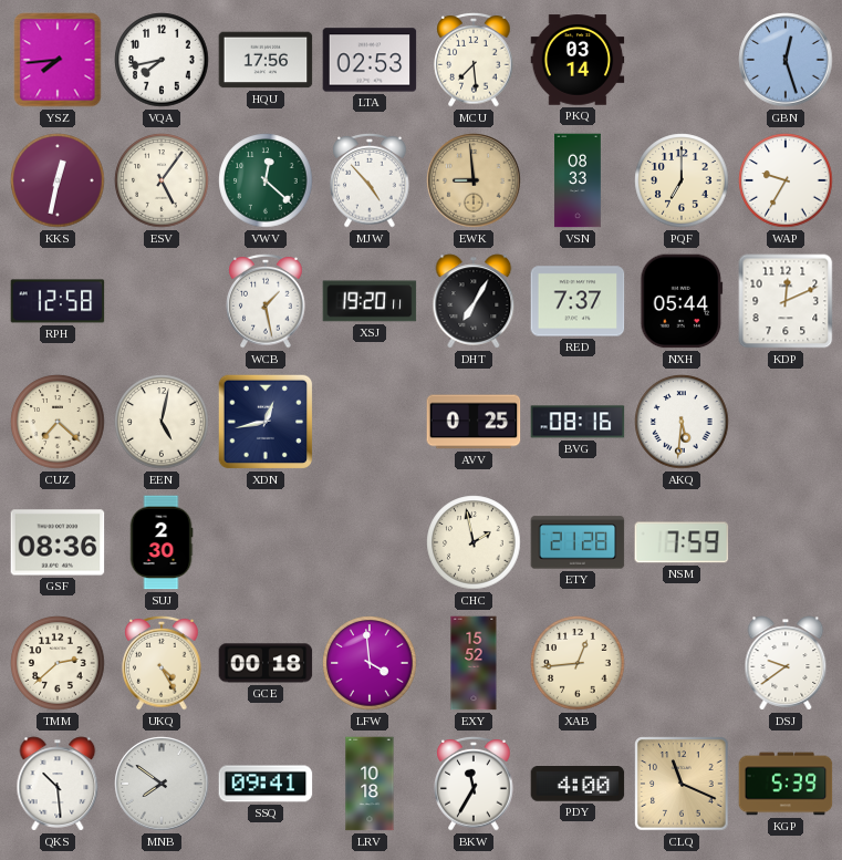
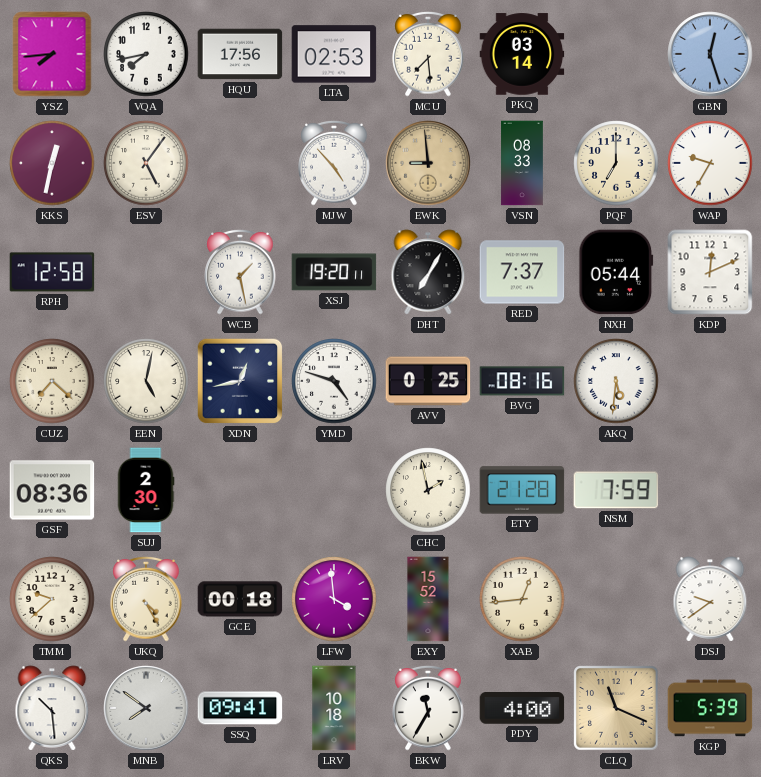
VWV: 12:22 -> none (266, 180)
YMD: none -> 4:48 (334, 381)
TMM: 2:38 -> 9:38 (52, 599)
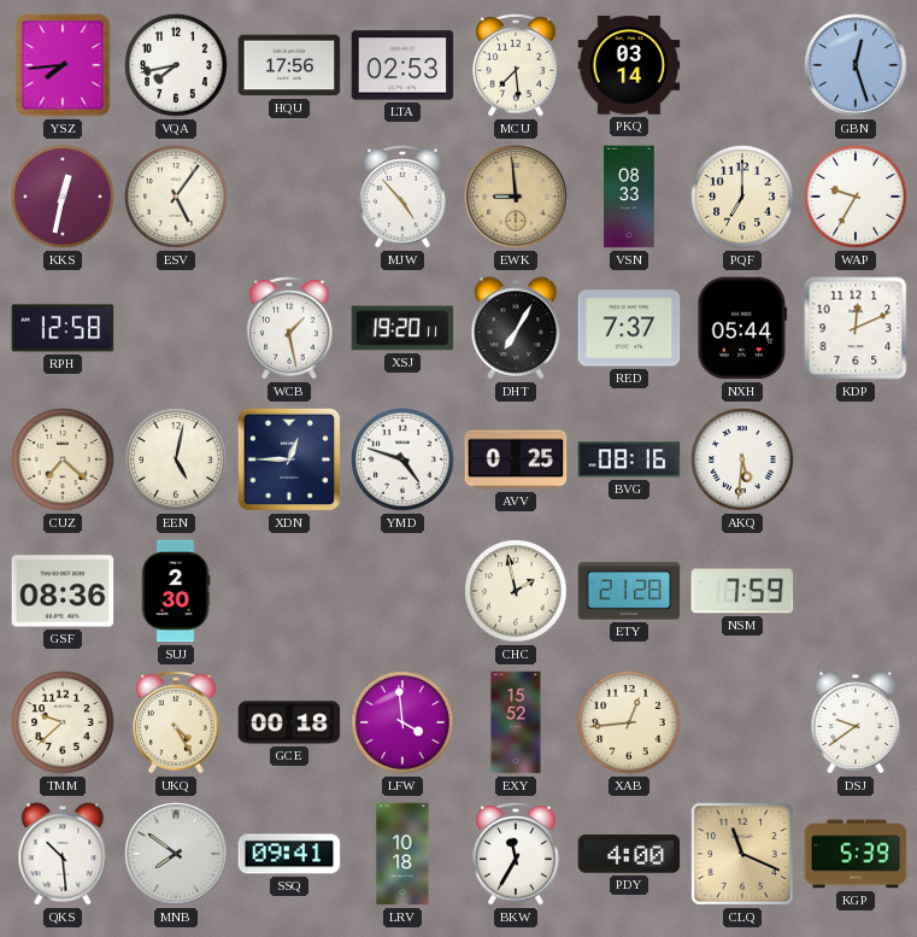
XDN: 12:43 -> 12:45 (289, 459)
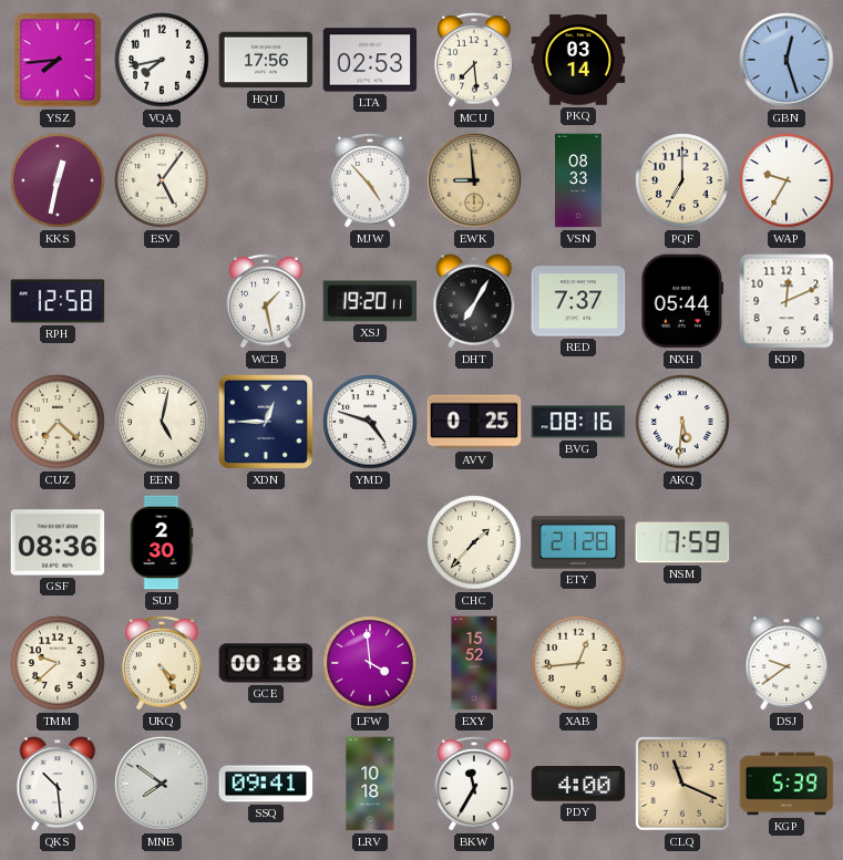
CHC: 1:58 -> 1:37 (474, 542)
